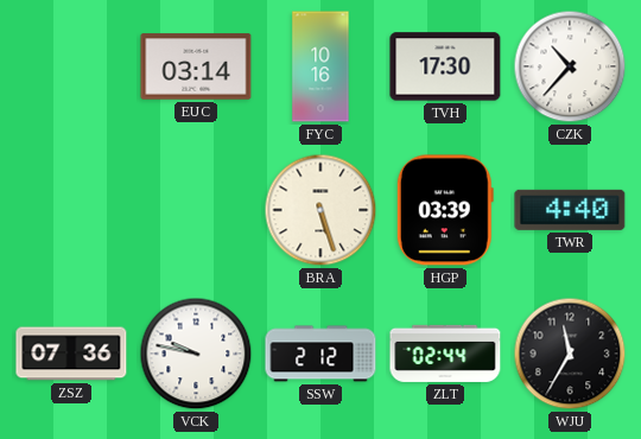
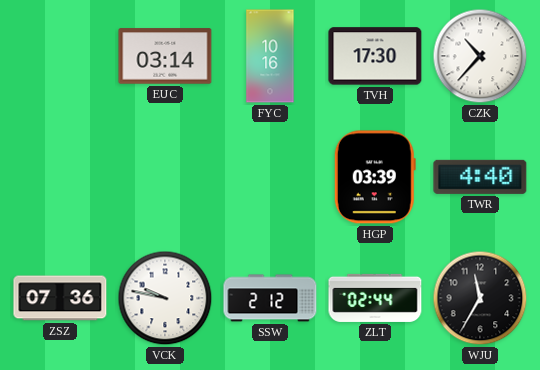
BRA: 5:27 -> none (320, 210)
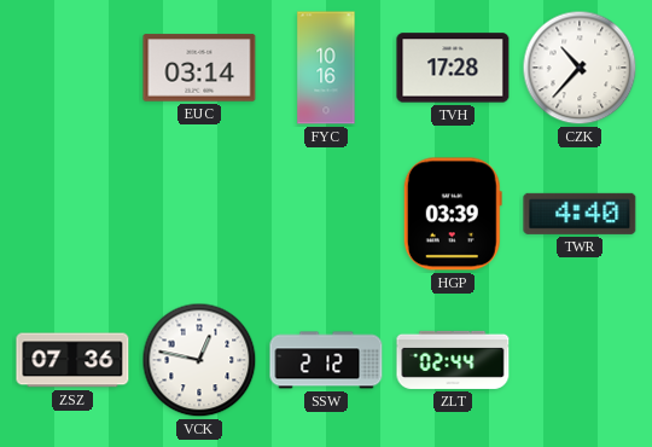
TVH: 17:30 -> 17:28 (453, 68)
VCK: 9:47 -> 12:47 (199, 360)
WJU: 11:35 -> none (480, 298)
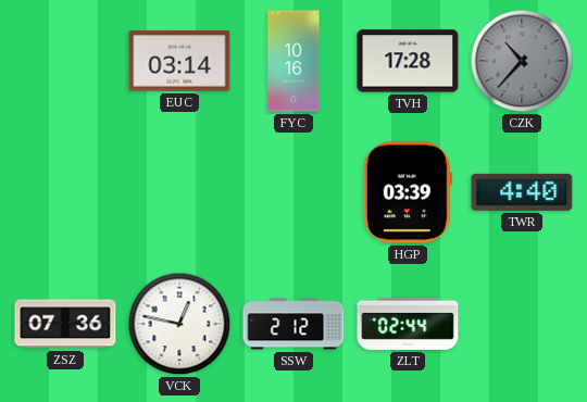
CZK dial: white -> grey (522, 61)
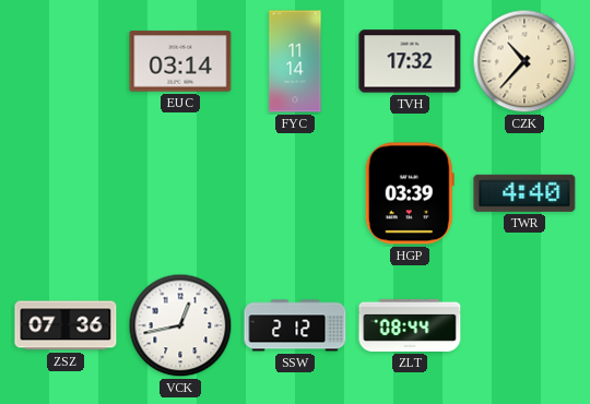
FYC: 10:16 -> 11:14 (295, 61)
TVH: 17:28 -> 17:32 (410, 61)
CZK dial: grey -> cream (524, 61)
VCK: 12:47 -> 12:43 (180, 325)
ZLT: 02:44 -> 08:44 (410, 325)
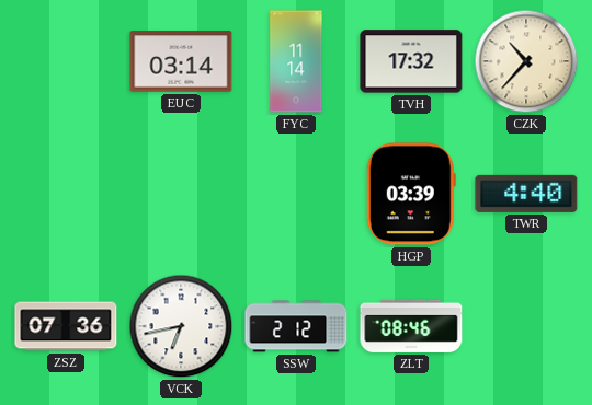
VCK: 12:43 -> 6:43 (181, 326)
ZLT: 08:44 -> 08:46 (411, 326)
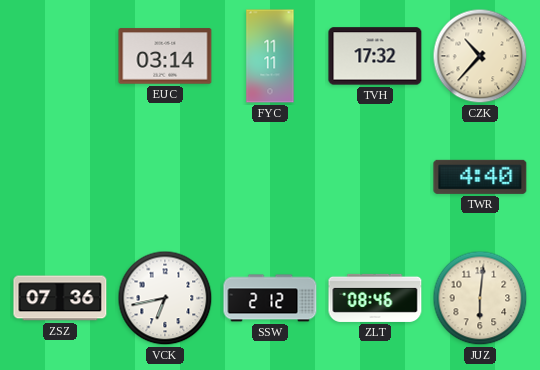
FYC: 11:14 -> 11:11 (270, 56)
HGP: 03:39 -> none (411, 194)
JUZ: none -> 6:01 (480, 298)
